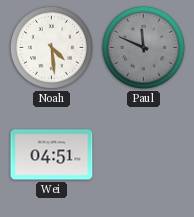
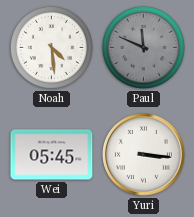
Wei: 04:51 -> 05:45 (52, 155)
Yuri: none -> 3:16 (144, 155)
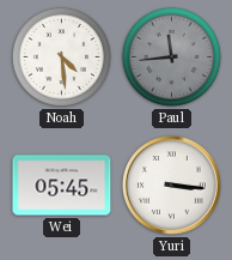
Paul: 11:49 -> 11:44 (171, 56)
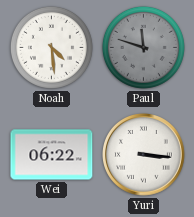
Paul: 11:44 -> 11:48 (143, 47)
Wei: 05:45 -> 06:22 (52, 155)
